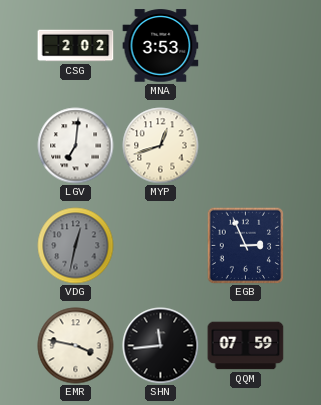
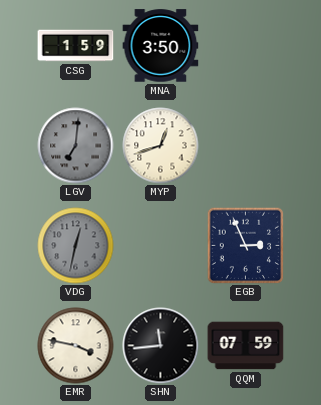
CSG: 2:02 -> 1:59 (76, 46)
MNA: 3:53 -> 3:50 (161, 46)
LGV dial: white -> grey (76, 146)
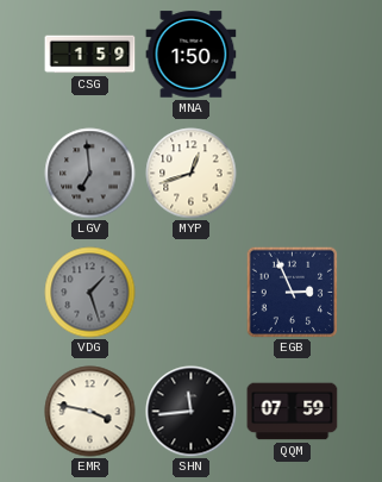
MNA: 3:50 -> 1:50 (192, 55)
LGV: 7:01 -> 6:59 (90, 174)
VDG: 12:32 -> 1:27 (90, 293)
